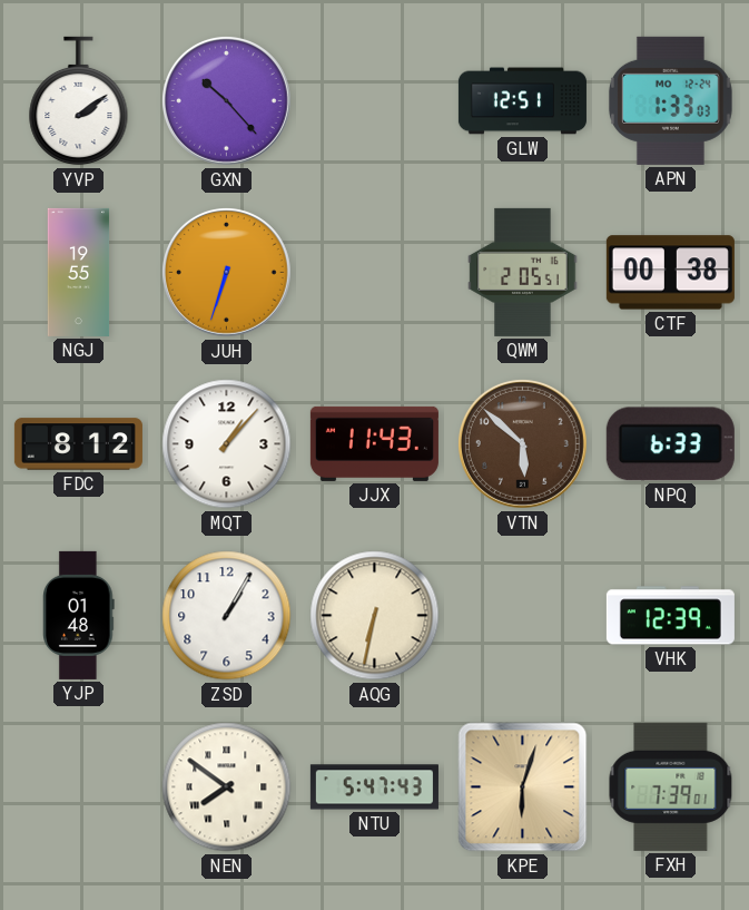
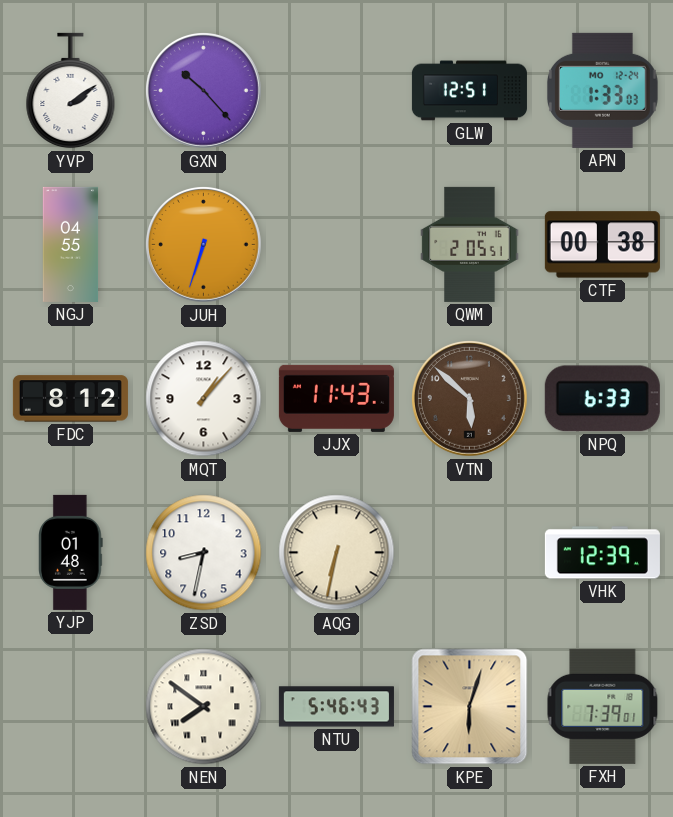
NGJ: 19:55 -> 04:55 (71, 244)
ZSD: 1:05 -> 8:32 (204, 553)
NTU: 5:47 -> 5:46 (336, 707)
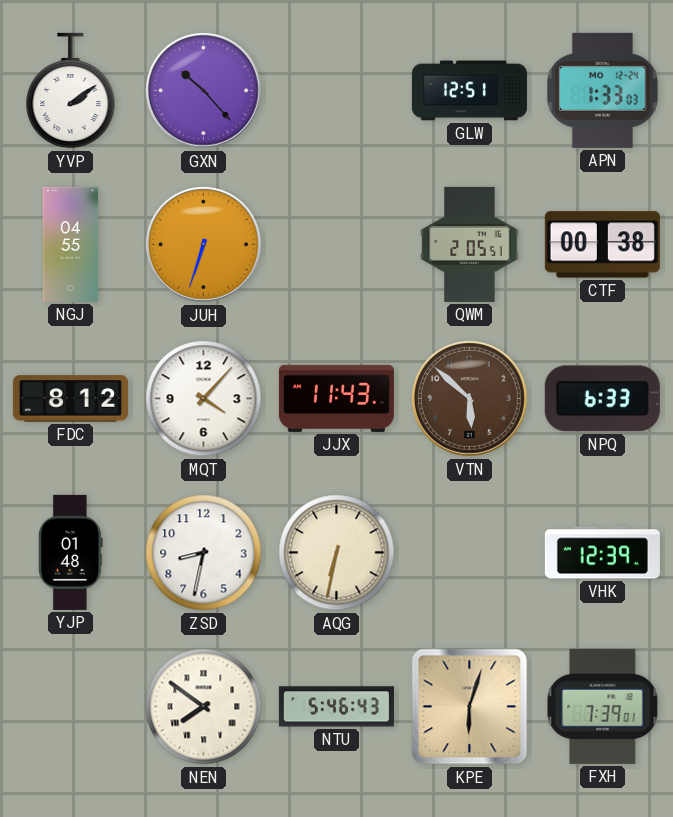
MQT: 1:07 -> 4:07 (204, 399)
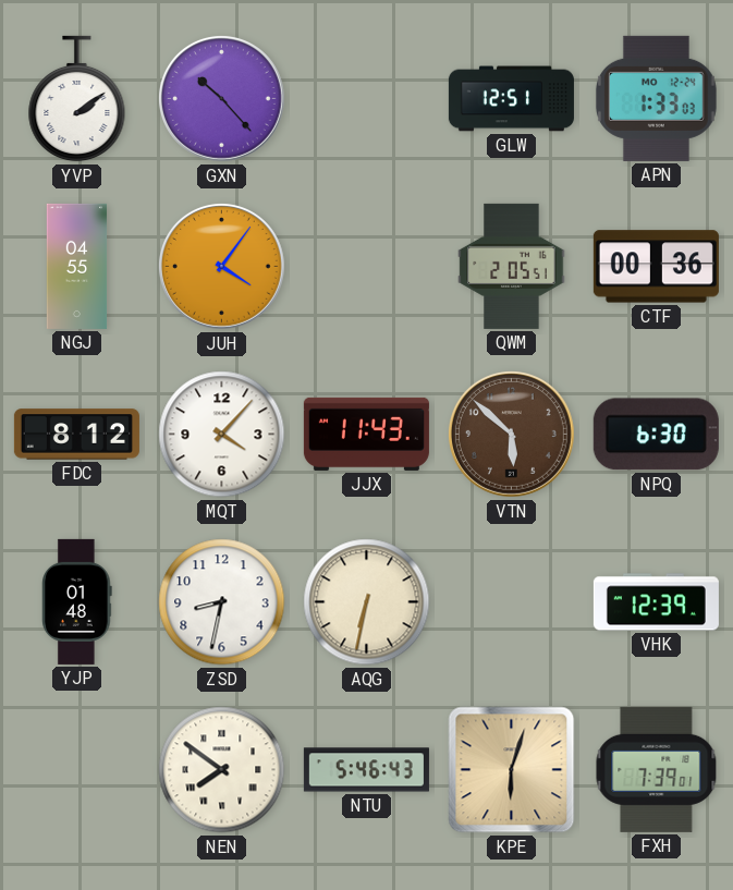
JUH: 6:33 -> 4:06 (221, 266)
CTF: 00:38 -> 00:36 (656, 267)
NPQ: 6:33 -> 6:30 (656, 435)
